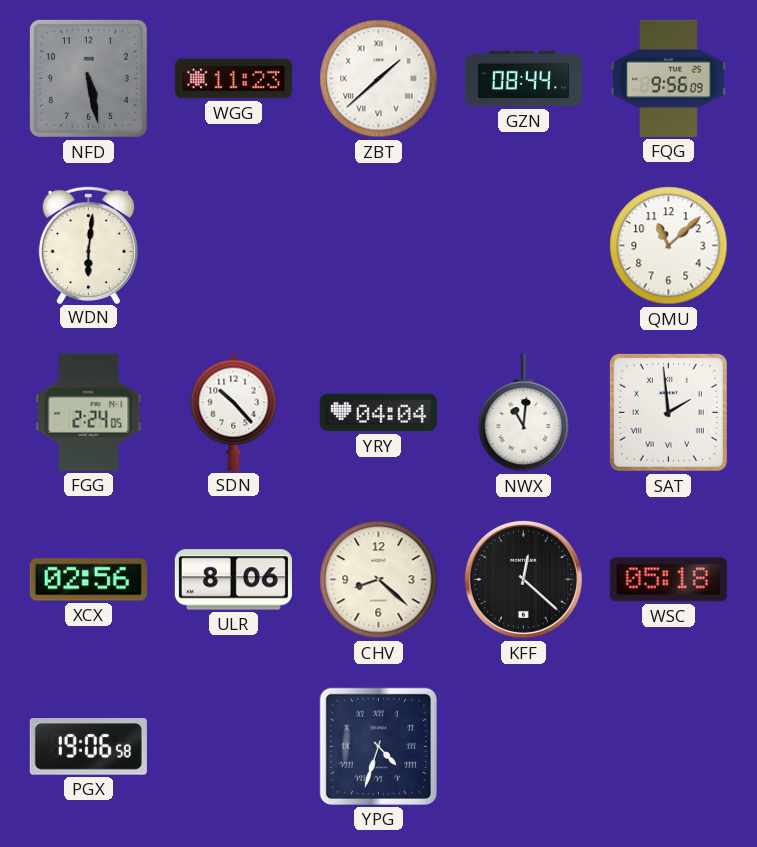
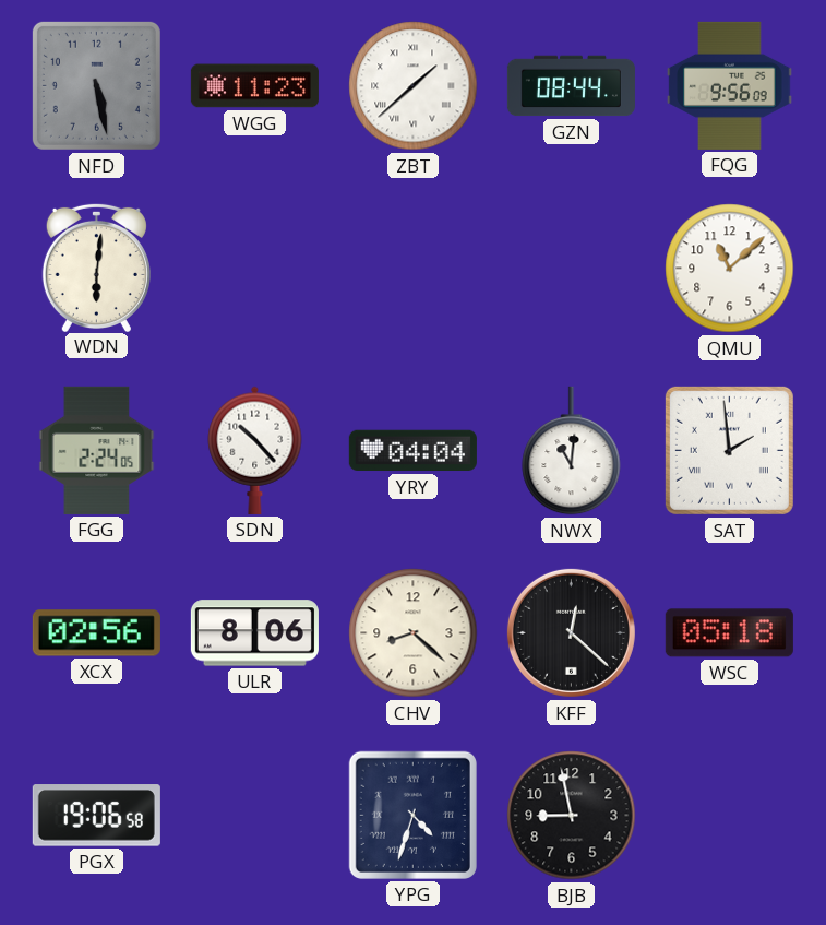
BJB: none -> 8:58 (572, 816)
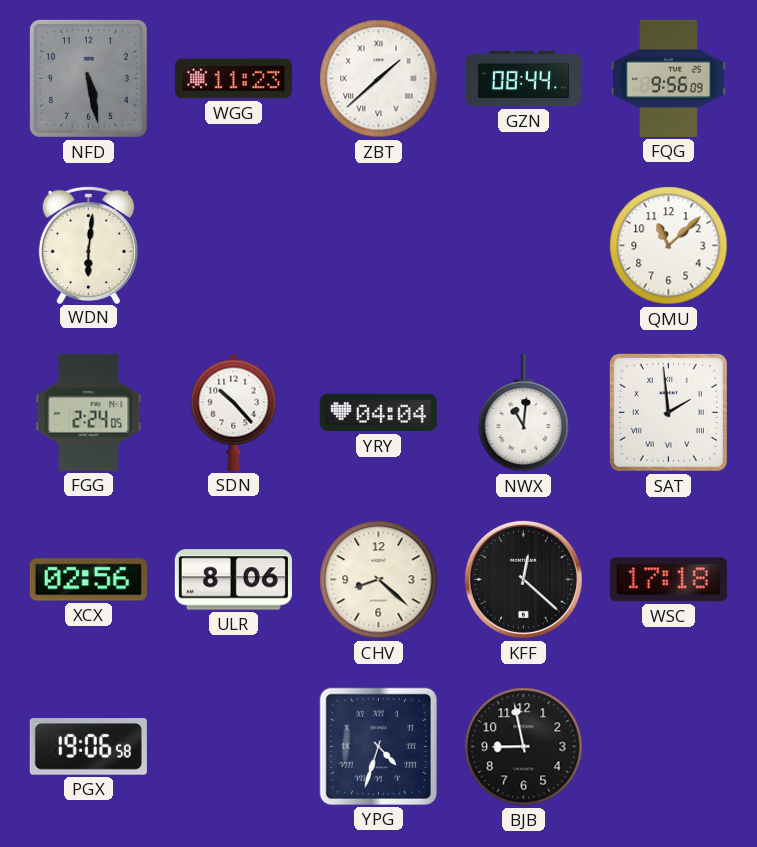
WSC: 05:18 -> 17:18 (668, 580)
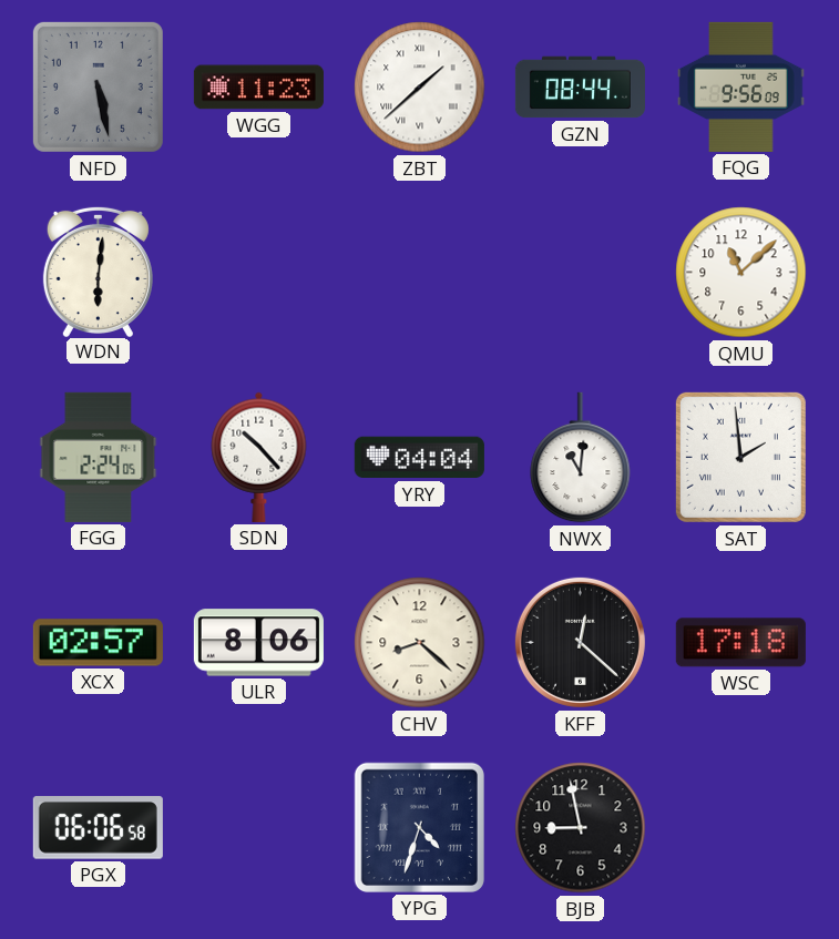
XCX: 02:56 -> 02:57 (98, 643)
PGX: 19:06 -> 06:06 (98, 828)
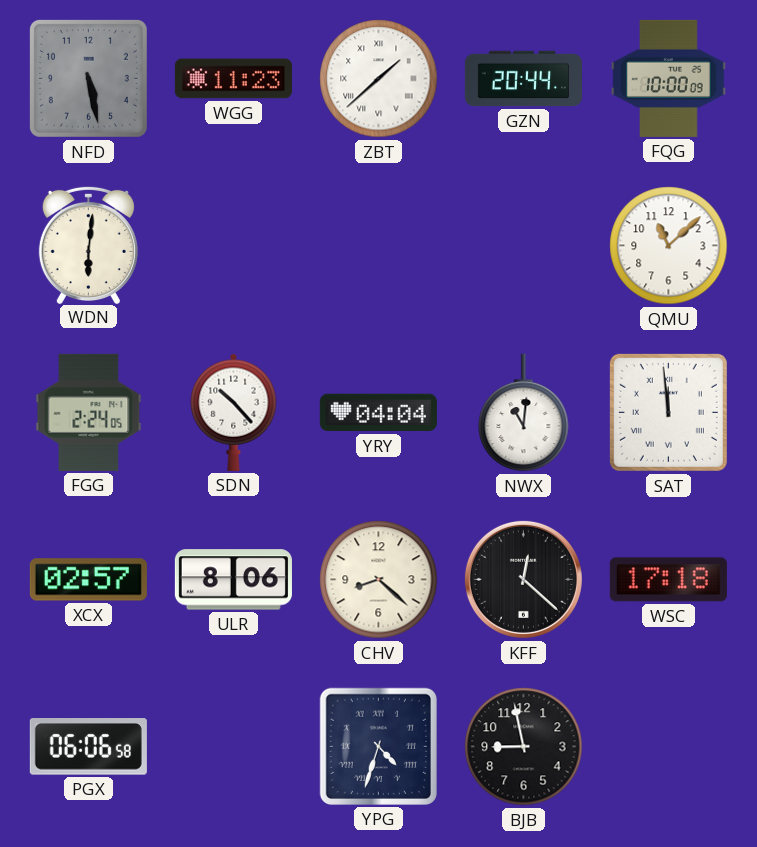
GZN: 08:44 -> 20:44 (523, 79)
FQG: 9:56 -> 10:00 (669, 78)
SAT: 1:59 -> 11:59 (668, 412)
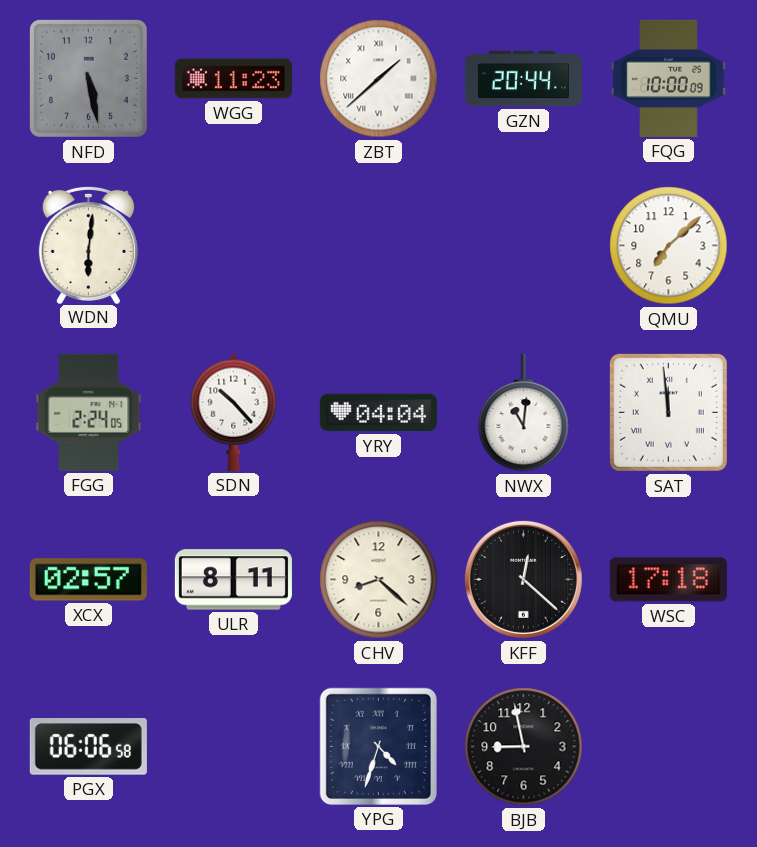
QMU: 11:08 -> 7:08 (669, 246)
ULR: 8:06 -> 8:11 (233, 580)
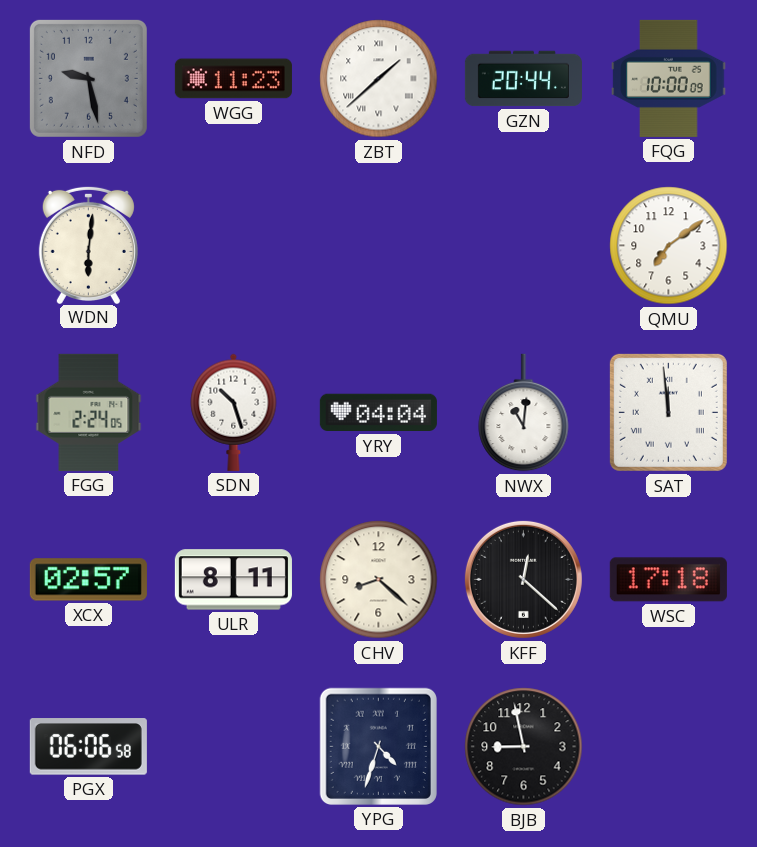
NFD: 5:28 -> 9:28 (88, 78)
QMU: 7:08 -> 7:09 (669, 246)
SDN: 10:23 -> 10:27 (234, 412)
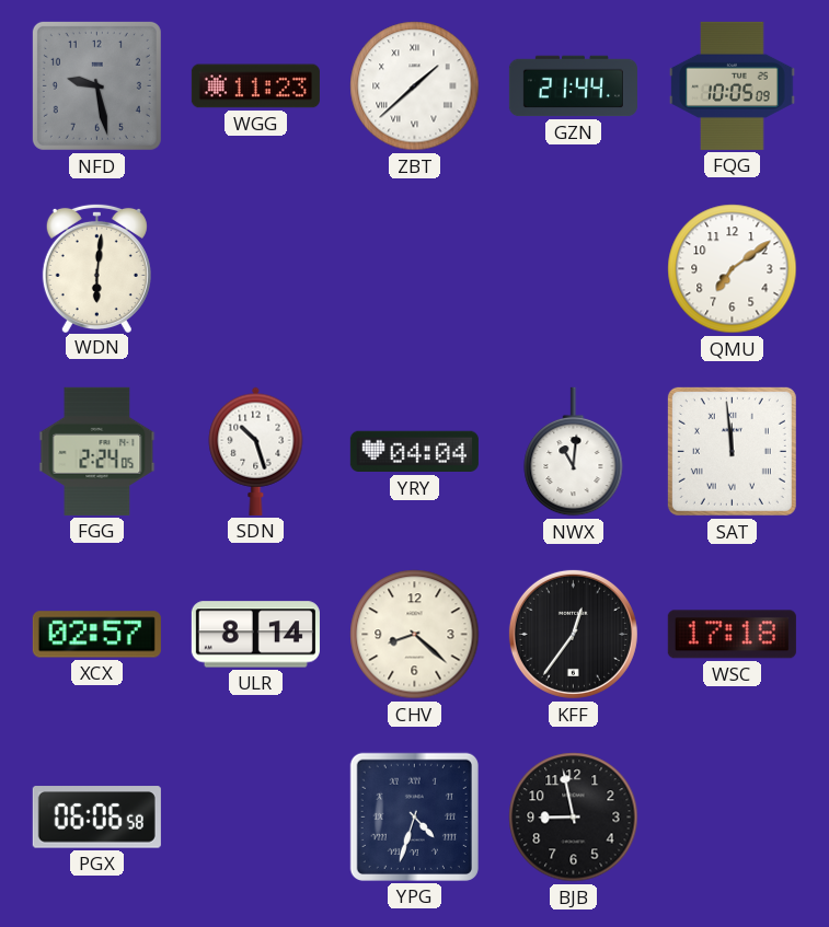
GZN: 20:44 -> 21:44 (573, 86)
FQG: 10:00 -> 10:05 (733, 85)
ULR: 8:11 -> 8:14 (255, 635)
KFF: 12:22 -> 12:36 (573, 634)
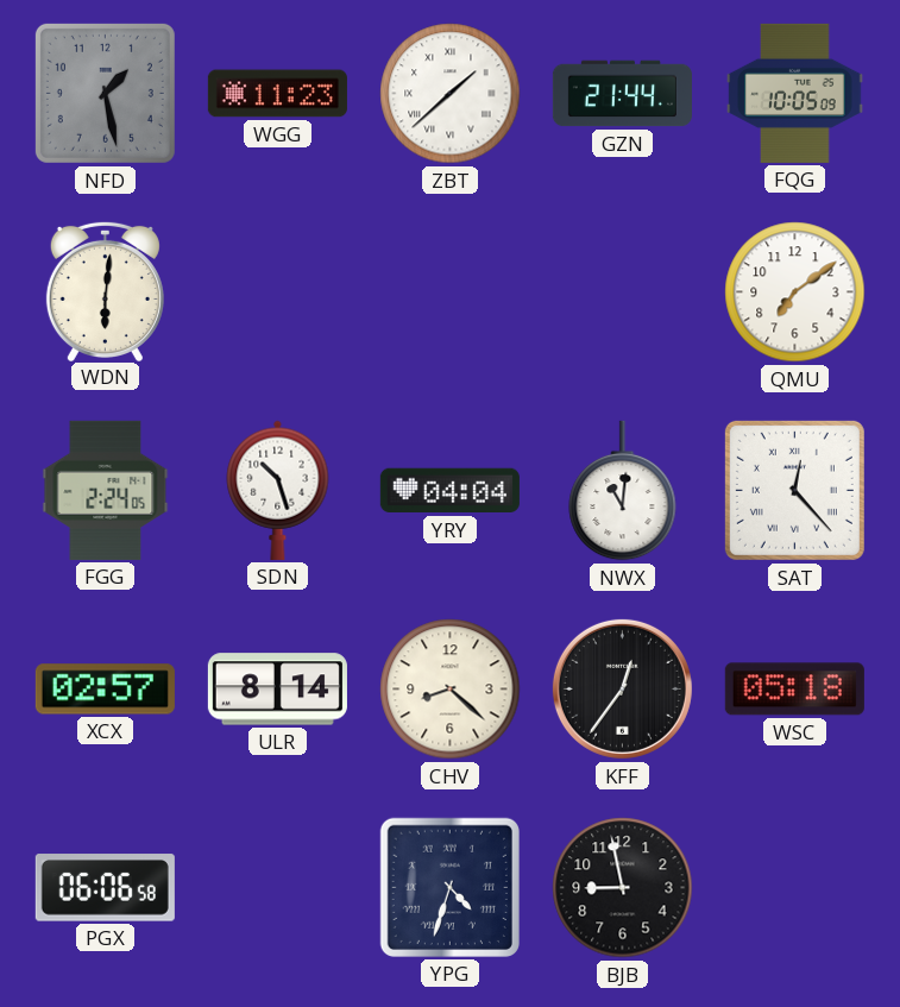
NFD: 9:28 -> 1:28 (105, 93)
SAT: 11:59 -> 12:23 (794, 490)
WSC: 17:18 -> 05:18 (794, 690)
